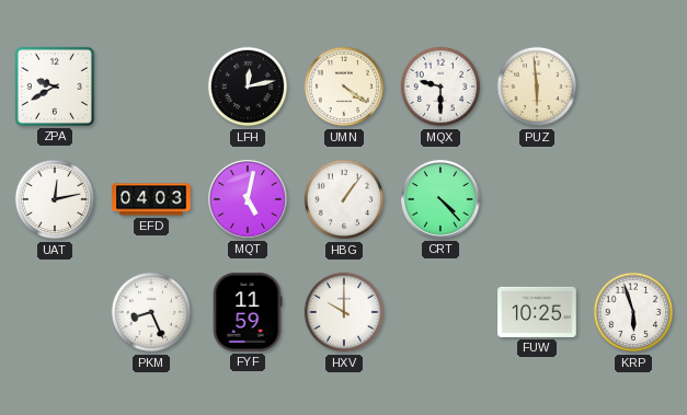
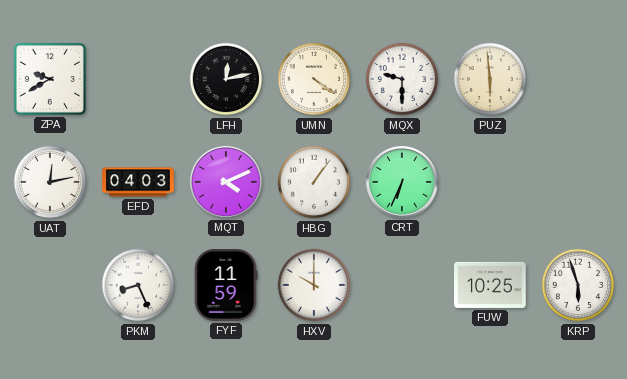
MQT: 5:02 -> 4:11 (227, 183)
CRT: 4:23 -> 6:34 (403, 183)
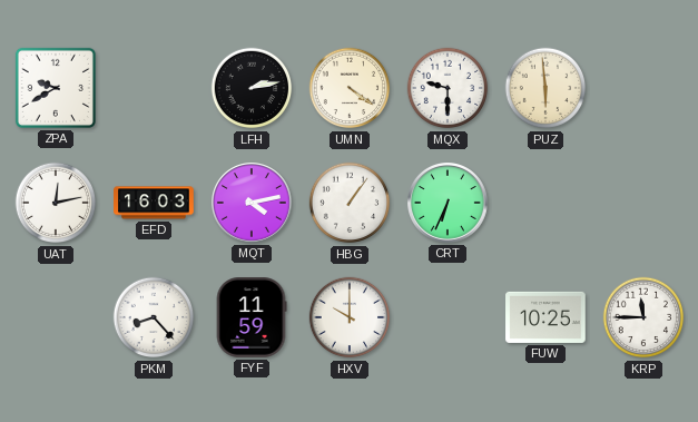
LFH: 12:13 -> 2:13 (252, 88)
EFD: 04:03 -> 16:03 (154, 203)
MQT: 4:11 -> 4:13 (253, 204)
PKM: 8:26 -> 8:23 (154, 317)
KRP: 5:57 -> 11:45 (643, 317)
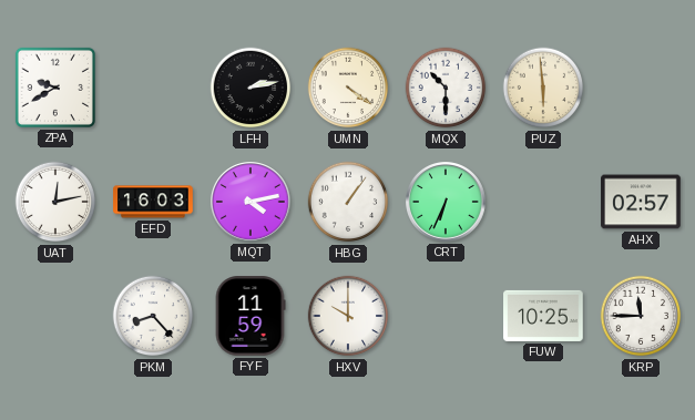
MQX: 9:30 -> 10:30 (446, 88)
AHX: none -> 02:57 (641, 202)
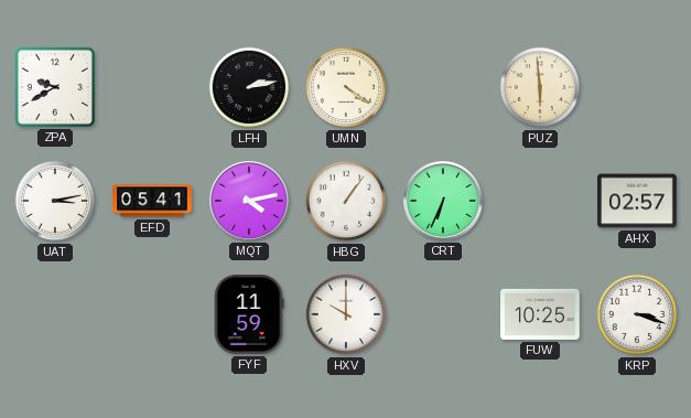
MQX: 10:30 -> none (446, 88)
UAT: 12:13 -> 3:13 (55, 201)
EFD: 16:03 -> 05:41 (152, 201)
PKM: 8:23 -> none (153, 316)
KRP: 11:45 -> 3:18 (637, 314)
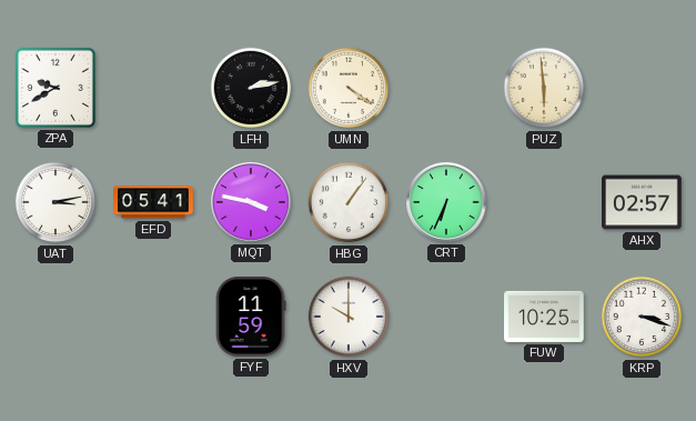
MQT: 4:13 -> 3:47 (252, 203)
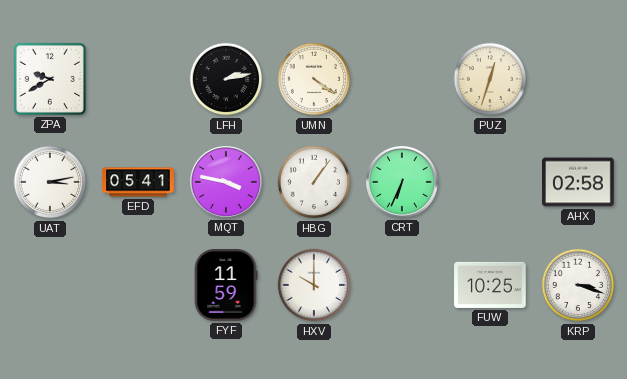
PUZ: 5:59 -> 12:33 (490, 79)
AHX: 02:57 -> 02:58 (578, 182)
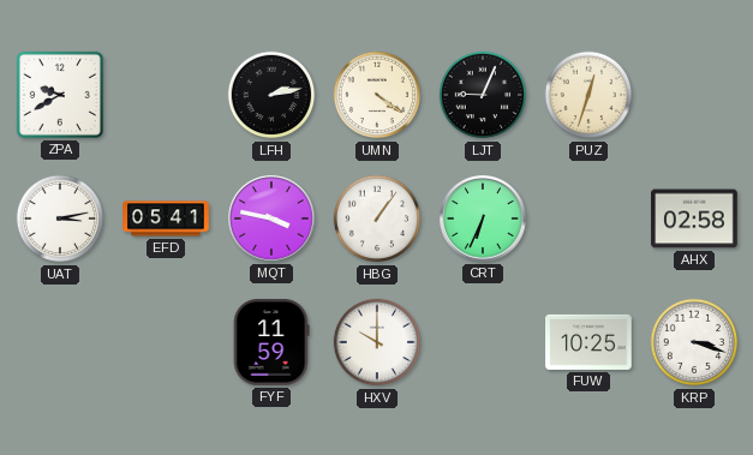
LJT: none -> 9:04 (483, 95)
